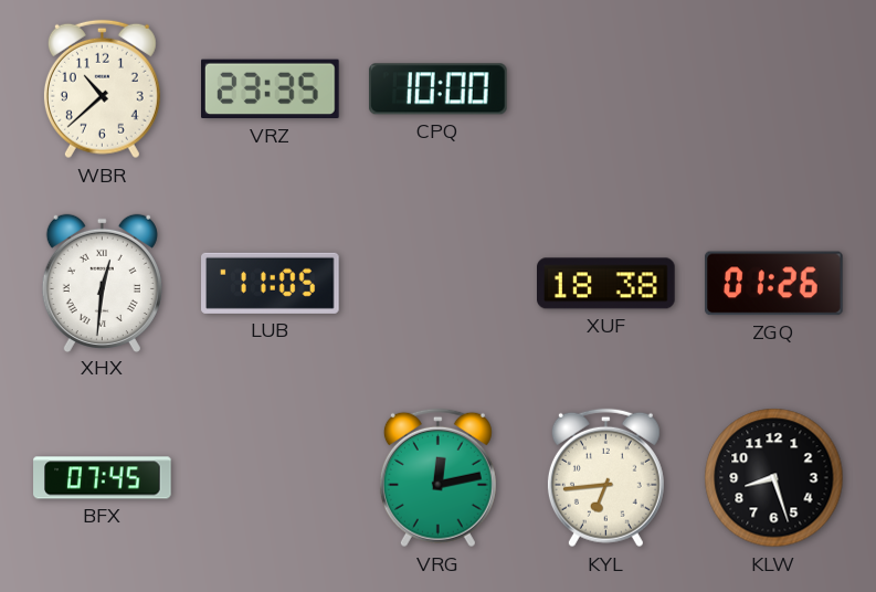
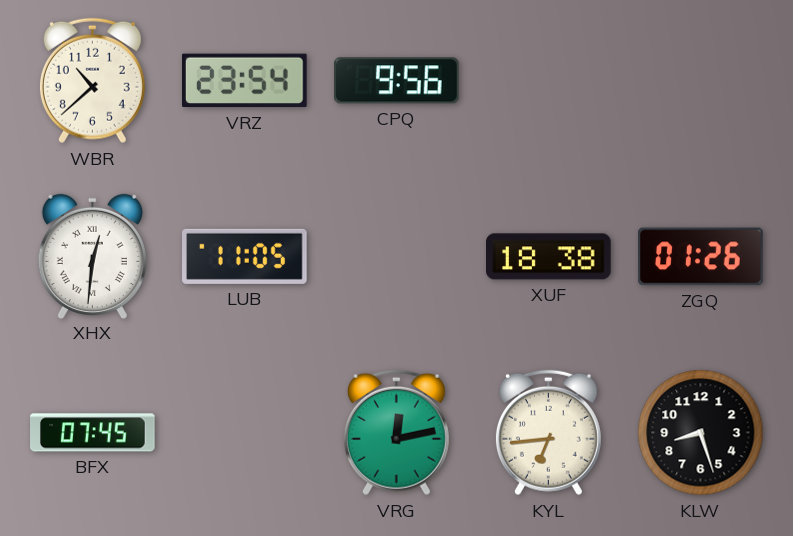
VRZ: 23:35 -> 23:54 (245, 81)
CPQ: 10:00 -> 9:56 (396, 81)
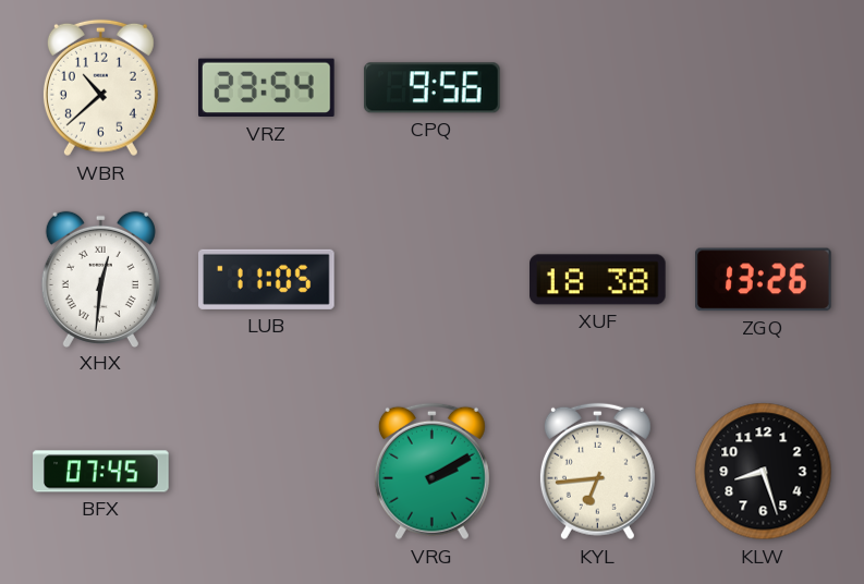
ZGQ: 01:26 -> 13:26 (764, 280)
VRG: 12:13 -> 2:10 (431, 472)
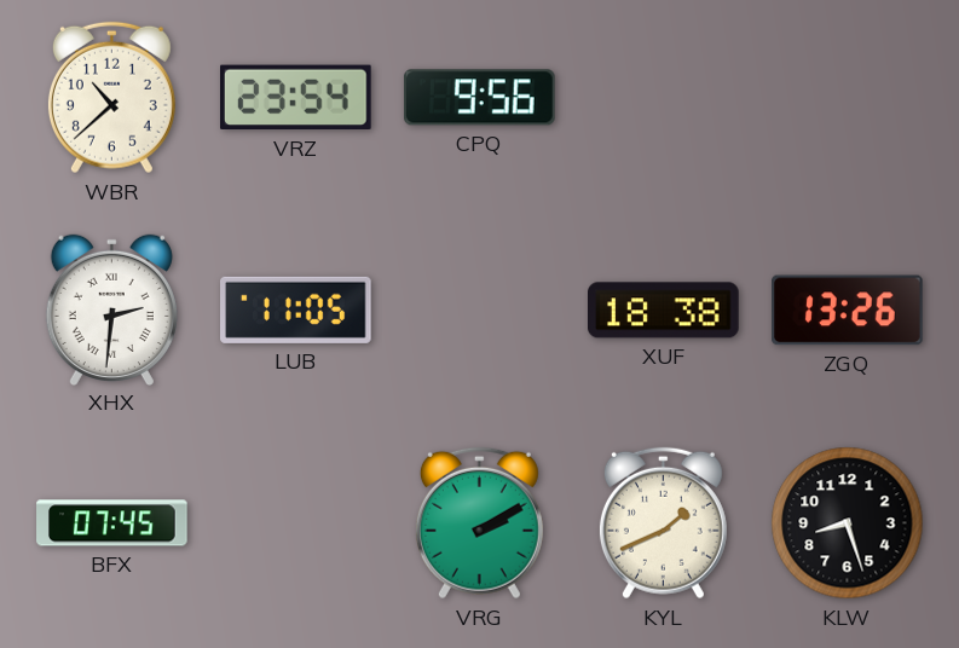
XHX: 12:31 -> 2:31 (111, 309)
KYL: 6:44 -> 1:41 (663, 523)
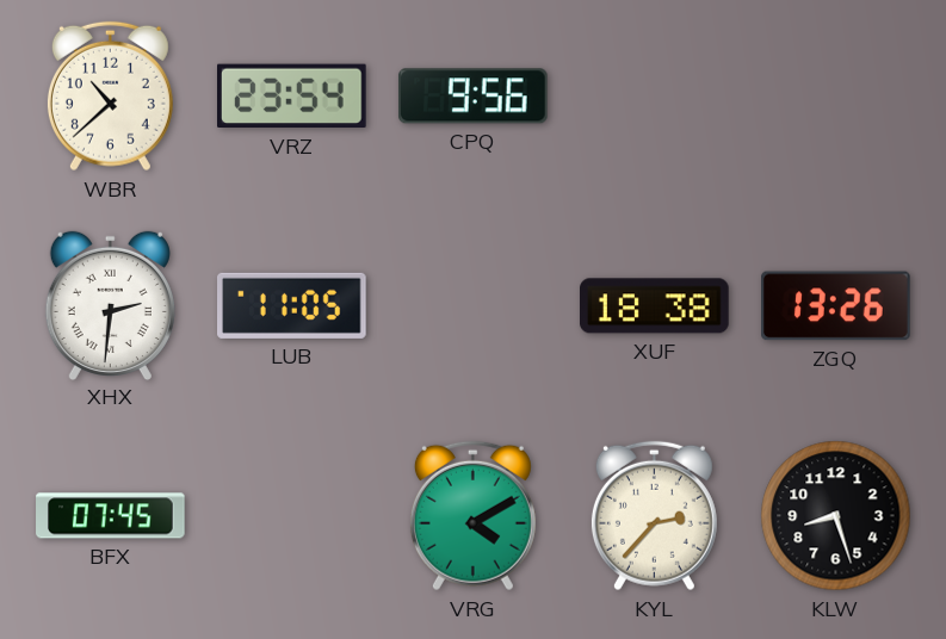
VRG: 2:10 -> 4:10 (472, 516)
KYL: 1:41 -> 2:37 (654, 516)
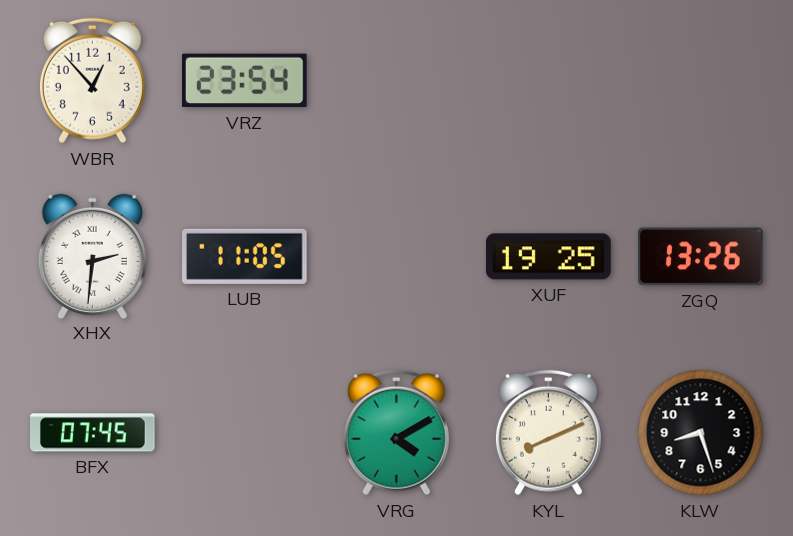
WBR: 10:38 -> 12:53 (92, 81)
CPQ: 9:56 -> none (472, 97)
XUF: 18:38 -> 19:25 (549, 257)
KYL: 2:37 -> 8:11 (548, 433)
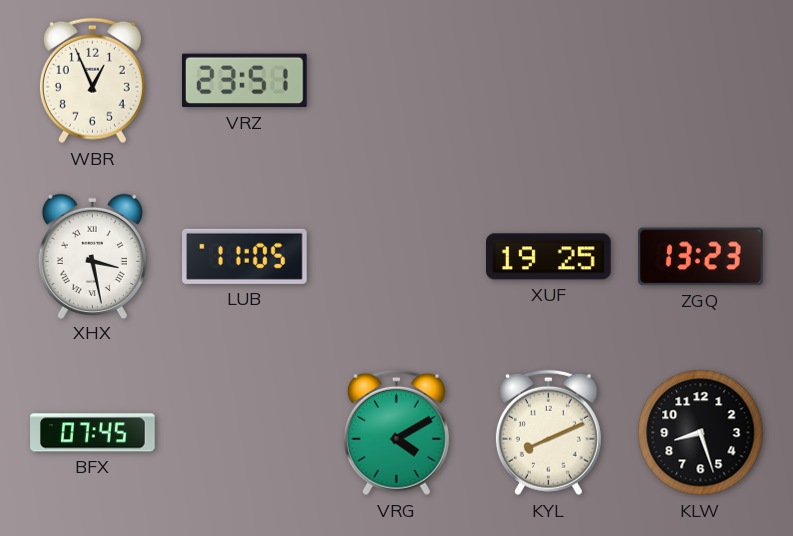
WBR: 12:53 -> 12:56 (92, 81)
VRZ: 23:54 -> 23:51 (245, 81)
XHX: 2:31 -> 3:28 (92, 256)
ZGQ: 13:26 -> 13:23 (701, 257)
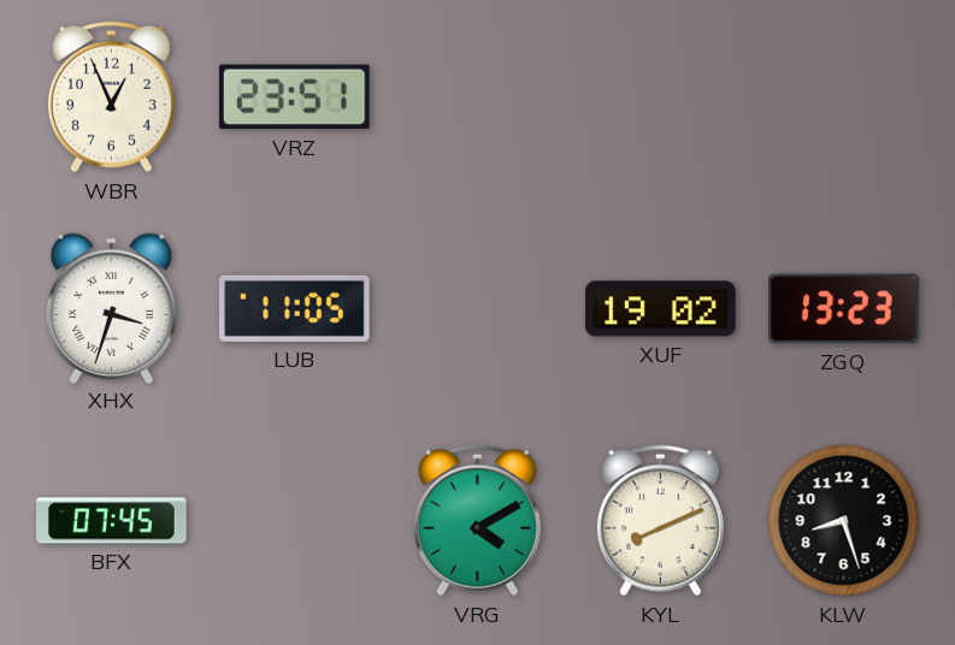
XHX: 3:28 -> 3:33 (111, 308)
XUF: 19:25 -> 19:02 (661, 309)
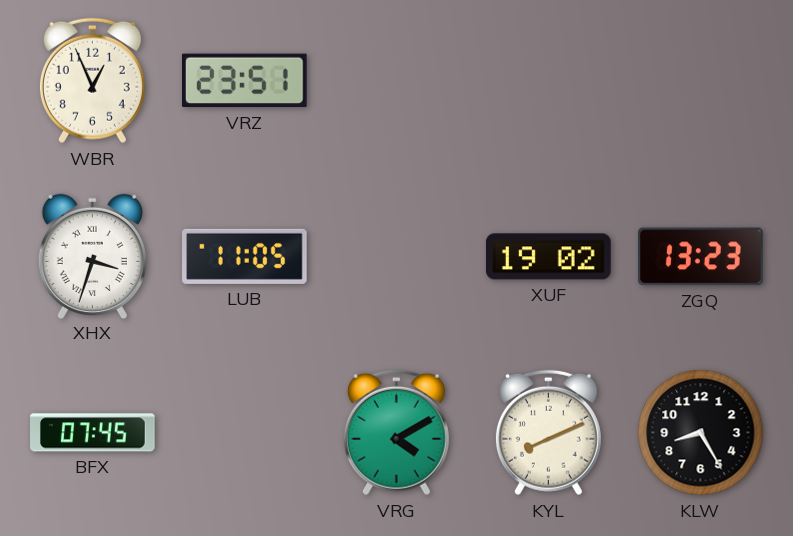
KLW: 8:27 -> 8:25 (701, 433)
